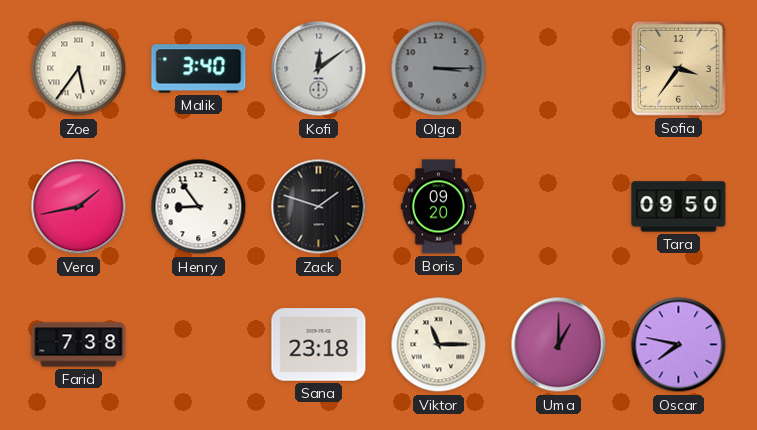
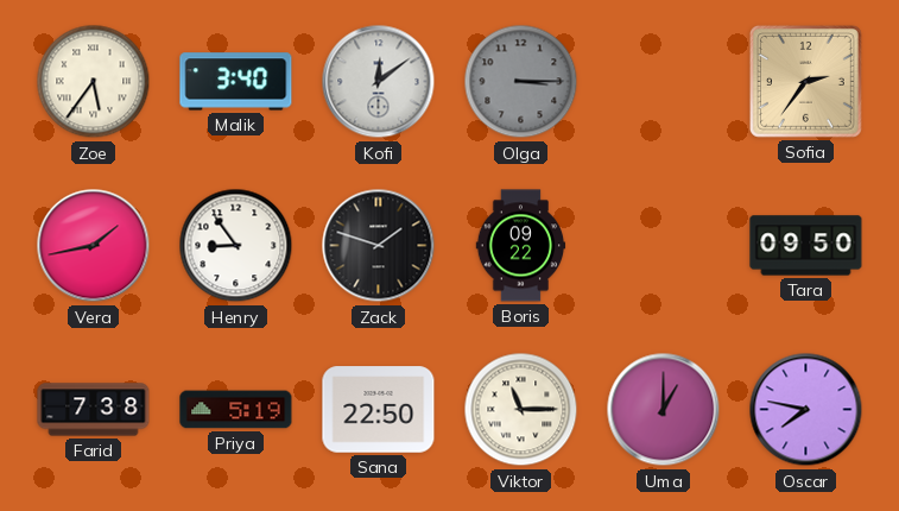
Sofia: 3:36 -> 2:36 (805, 81)
Boris: 09:20 -> 09:22 (521, 246)
Priya: none -> 5:19 (236, 410)
Sana: 23:18 -> 22:50 (379, 410)
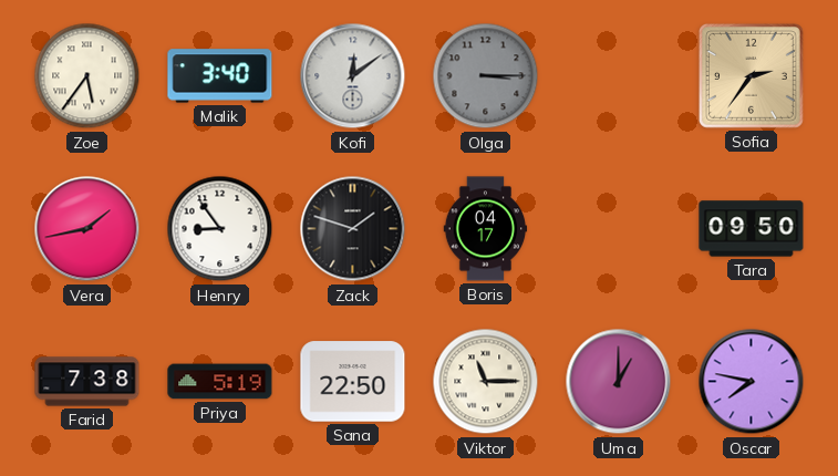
Boris: 09:22 -> 04:17 (486, 229)
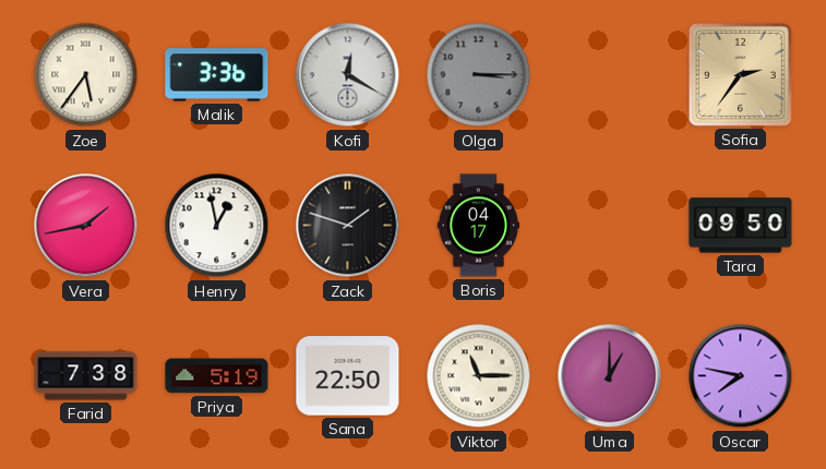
Malik: 3:40 -> 3:36 (217, 75)
Kofi: 12:09 -> 12:20 (348, 75)
Henry: 8:54 -> 12:58 (217, 226)
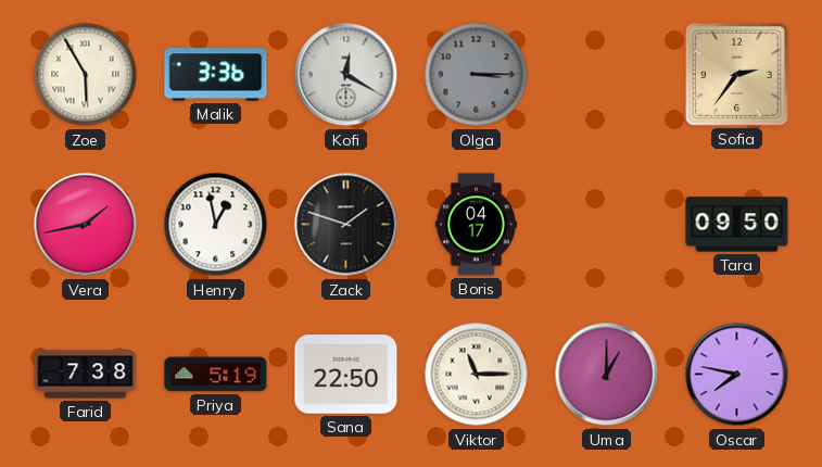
Zoe: 5:36 -> 5:55 (86, 75)
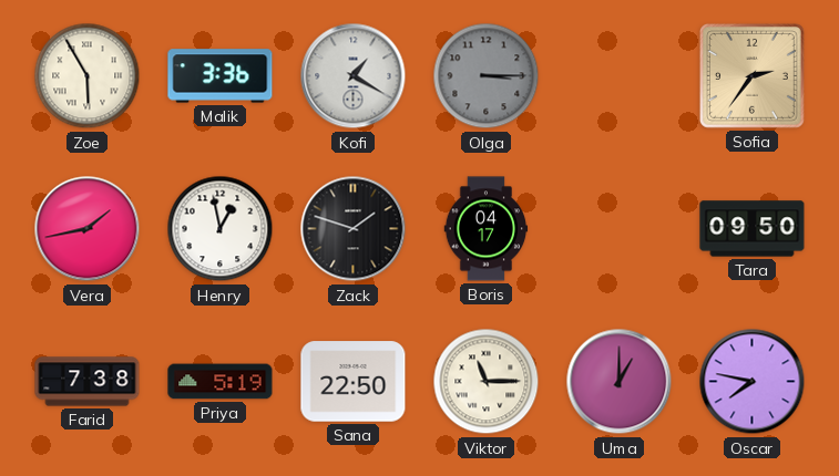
Kofi: 12:20 -> 1:20 (354, 76)
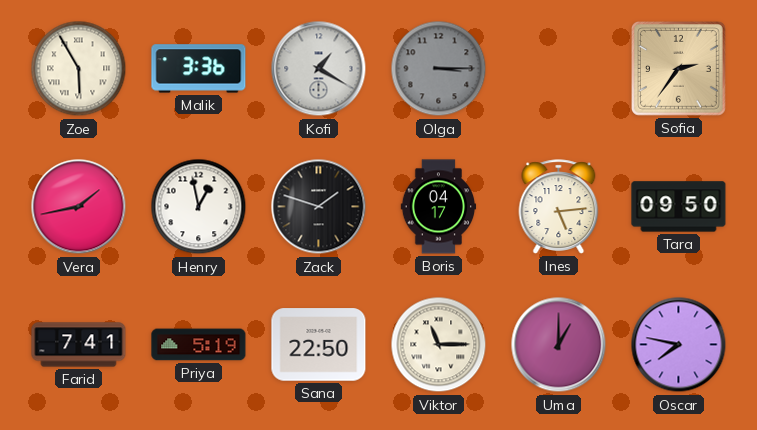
Ines: none -> 5:14 (559, 207)
Farid: 7:38 -> 7:41 (79, 345)
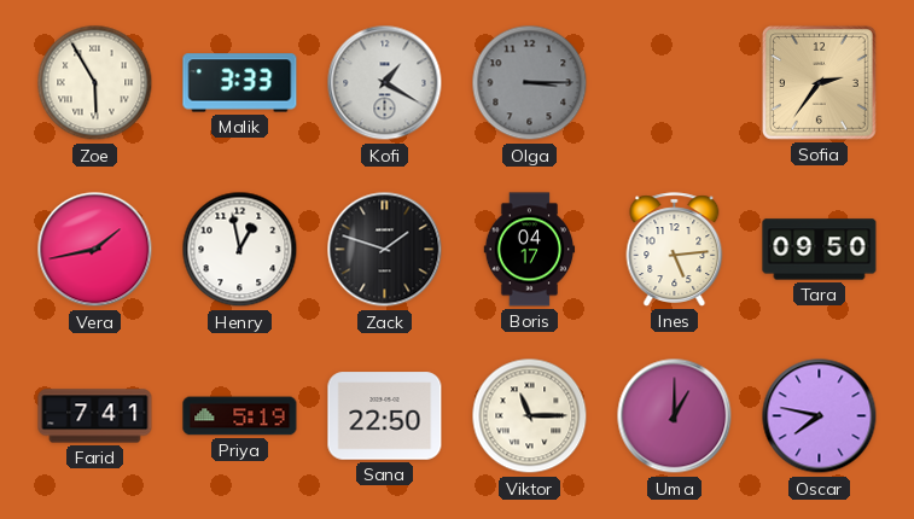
Malik: 3:36 -> 3:33 (240, 83)
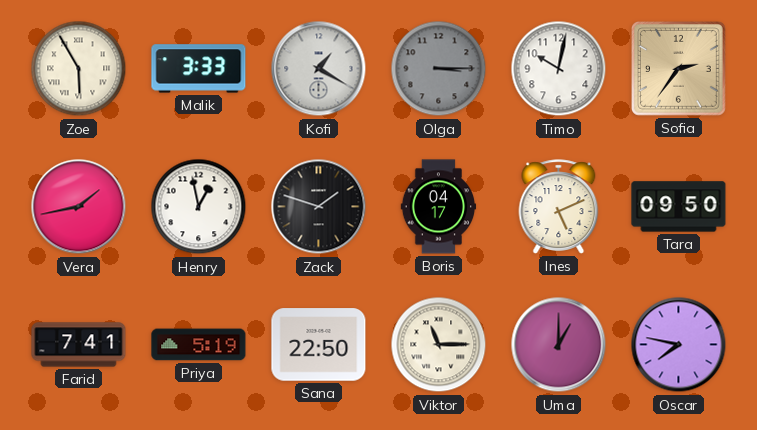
Timo: none -> 10:02 (559, 69)
Ines: 5:14 -> 5:11 (559, 207)
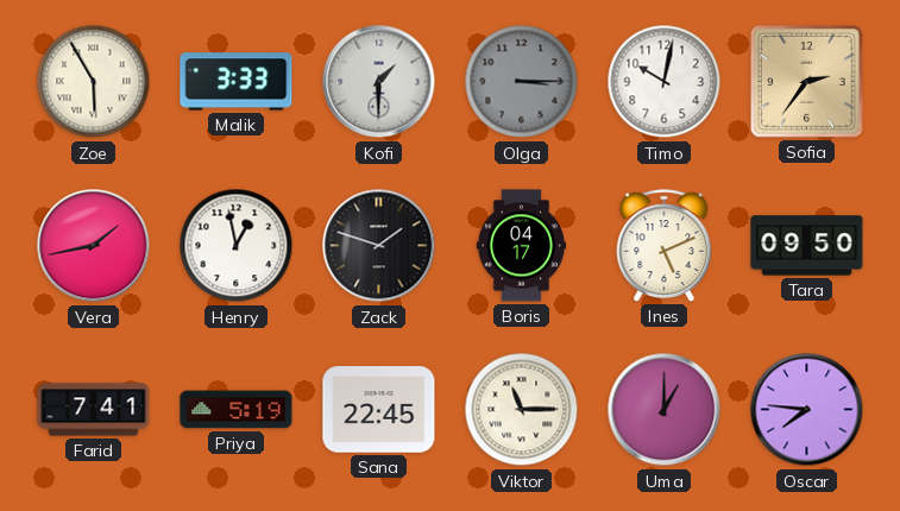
Kofi: 1:20 -> 1:30 (379, 82)
Sana: 22:50 -> 22:45 (379, 410)
Oscar: 7:47 -> 7:46 (807, 410)
